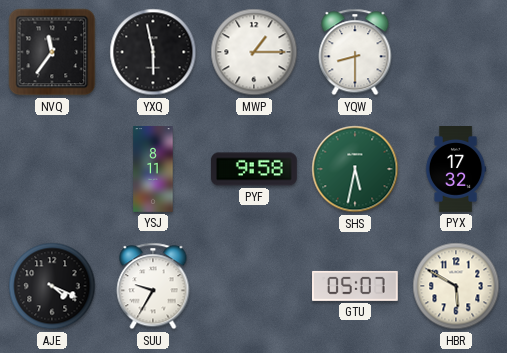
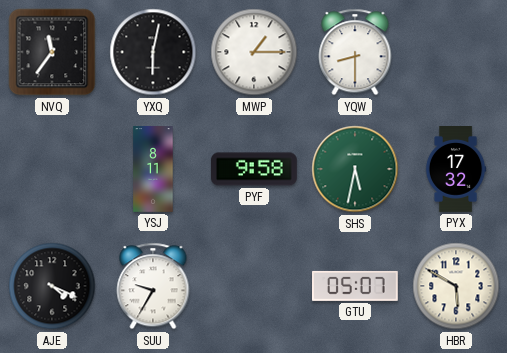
YXQ: 5:58 -> 6:02 (153, 52)
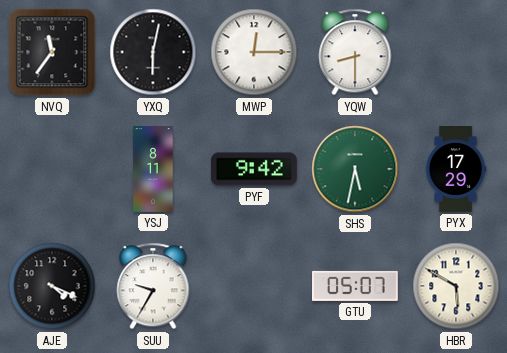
MWP: 1:15 -> 12:15 (254, 52)
PYF: 9:58 -> 9:42 (255, 169)
PYX: 17:32 -> 17:29 (456, 170)
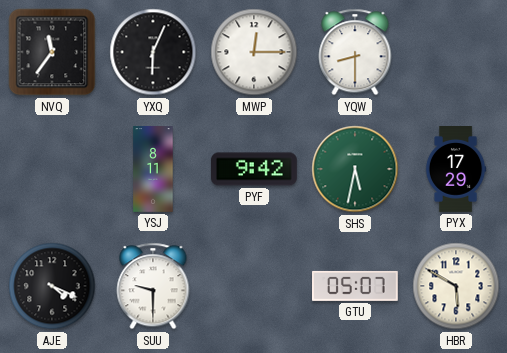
YXQ: 6:02 -> 6:04 (153, 52)
SUU: 9:35 -> 9:30 (153, 286)
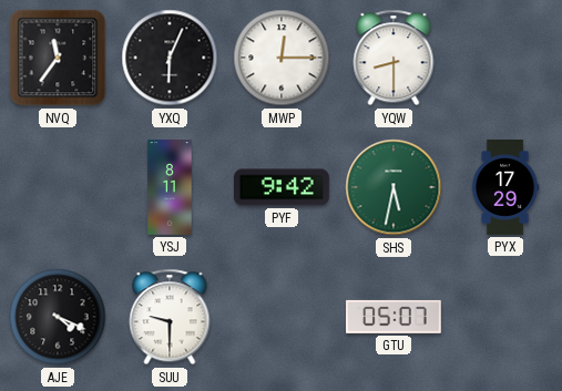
HBR: 5:50 -> none (456, 286)
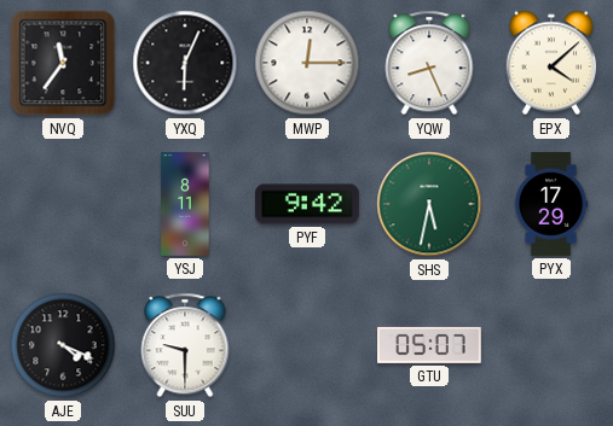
YQW: 8:30 -> 8:26 (429, 63)
EPX: none -> 4:08 (551, 63)
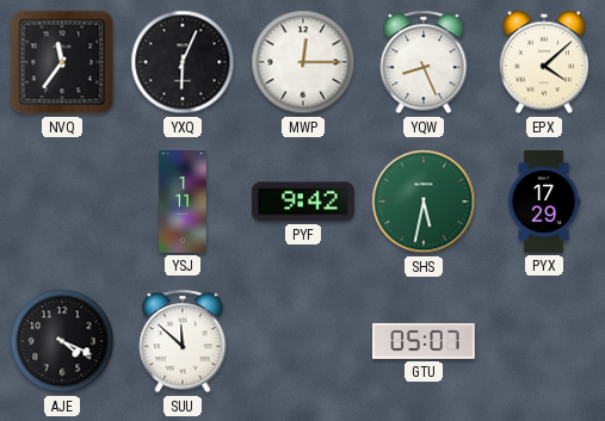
YSJ: 8:11 -> 1:11 (183, 202)
SUU: 9:30 -> 11:52 (183, 341)
